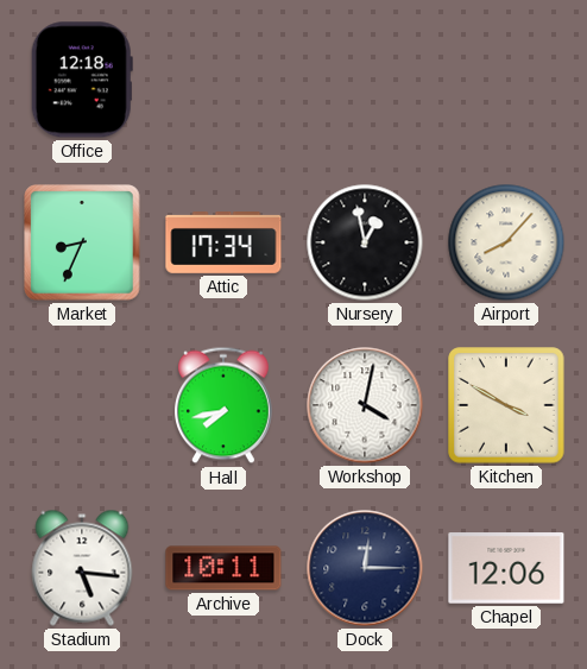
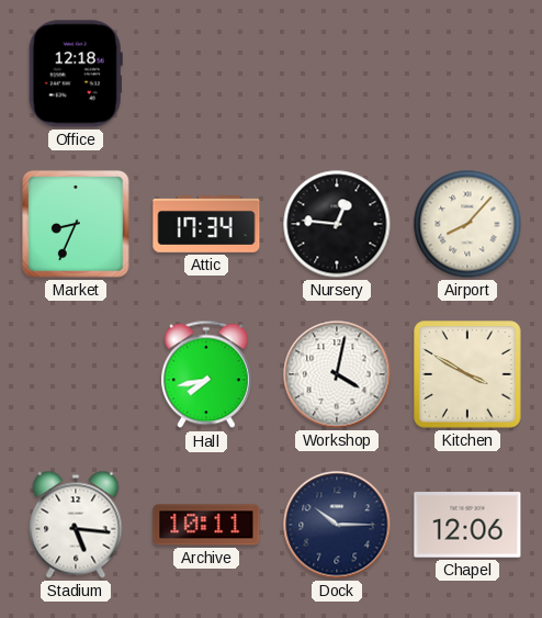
Nursery: 12:58 -> 12:46 (337, 224)
Dock: 12:15 -> 10:15 (337, 525)
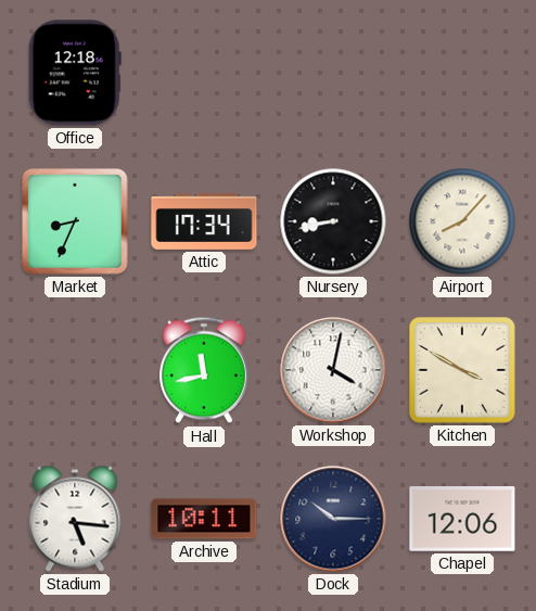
Nursery: 12:46 -> 8:43 (333, 221)
Hall: 7:43 -> 11:43 (204, 370)
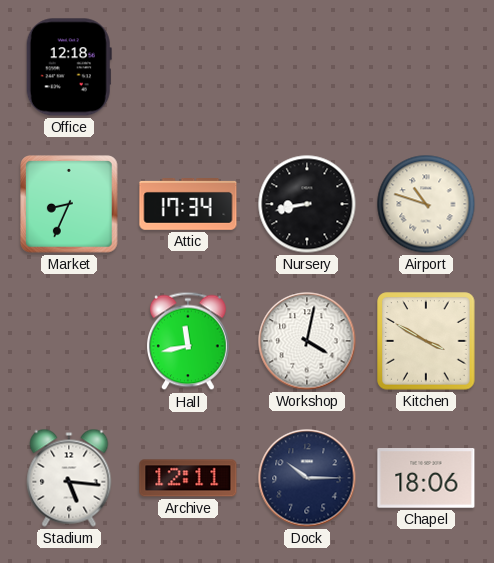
Airport: 8:07 -> 10:48 (426, 204)
Archive: 10:11 -> 12:11 (188, 478)
Chapel: 12:06 -> 18:06 (426, 478)
